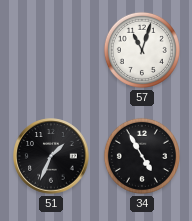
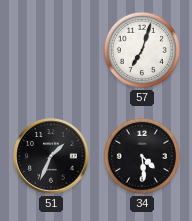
57: 11:03 -> 7:03 (142, 50)
34: 4:55 -> 4:29 (142, 156)
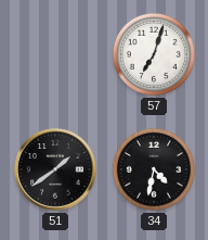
51: 1:34 -> 1:39 (55, 169)
34: 4:29 -> 4:32 (154, 169)
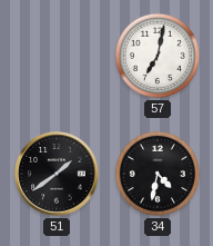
57: 7:03 -> 7:02 (158, 56)
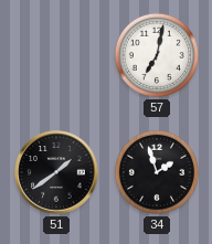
34: 4:32 -> 1:57 (157, 172)
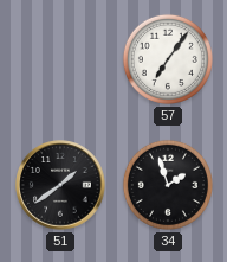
57: 7:02 -> 7:06 (168, 59)
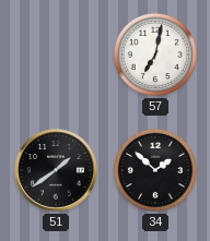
57: 7:06 -> 7:02 (155, 55)
34: 1:57 -> 1:52 (155, 170)
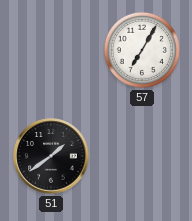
57: 7:02 -> 7:05 (142, 50)
34: 1:52 -> none (155, 170)
